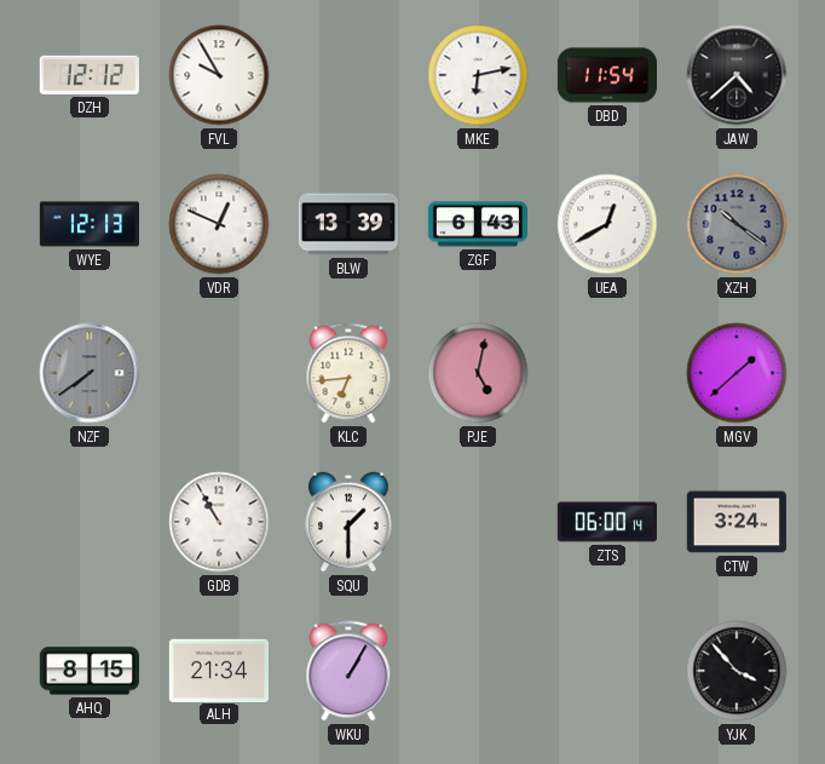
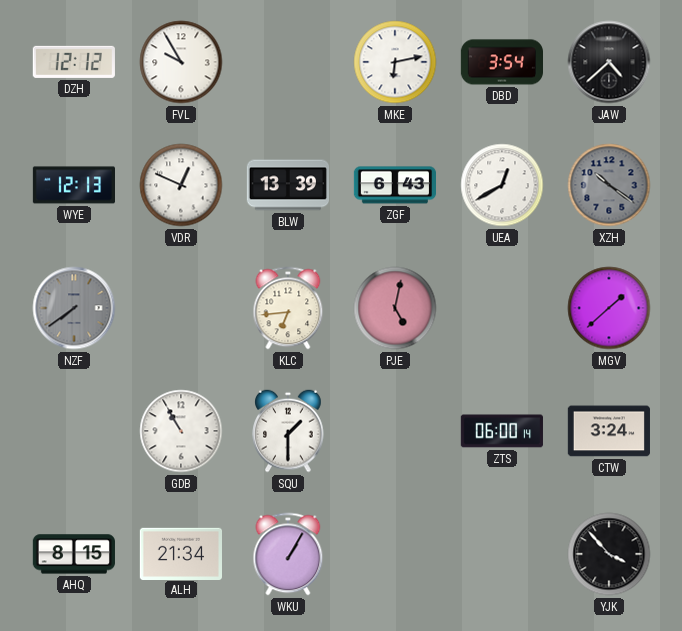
DBD: 11:54 -> 3:54 (501, 62)
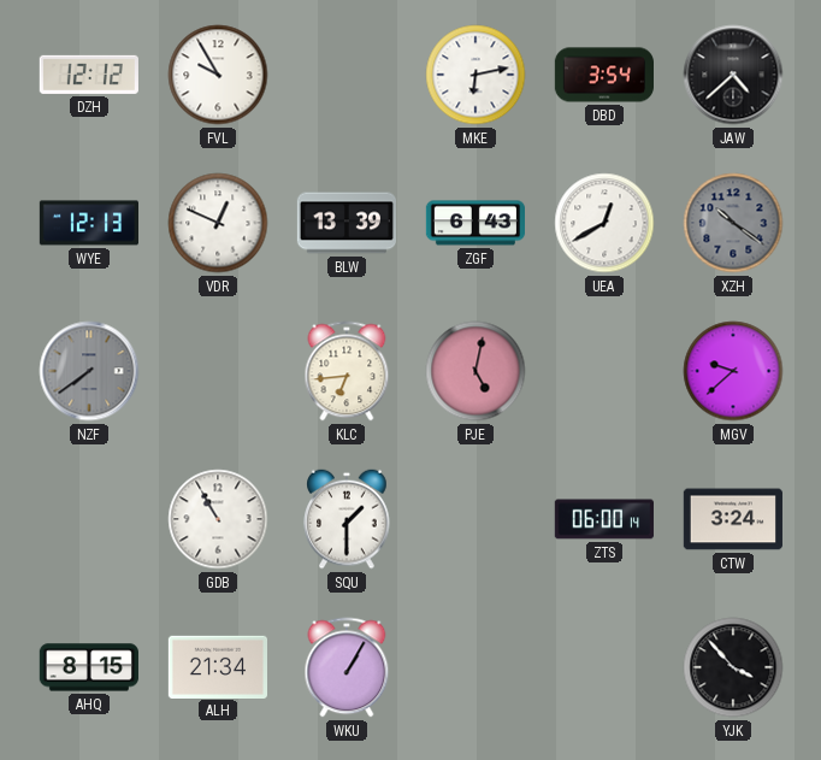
MGV: 1:38 -> 9:38 (733, 371)
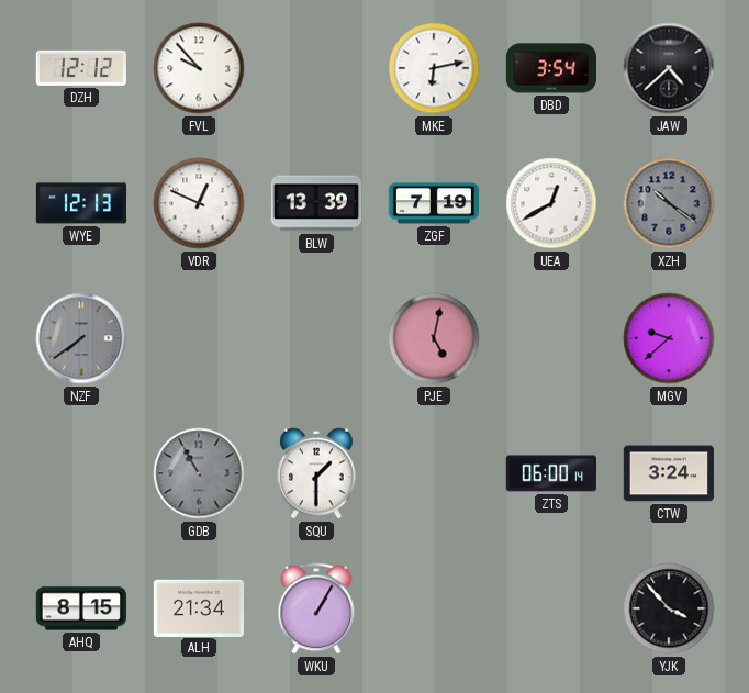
FVL: 9:55 -> 9:53 (199, 68)
ZGF: 6:43 -> 7:19 (433, 203)
KLC: 6:44 -> none (347, 371)
GDB dial: white -> grey (199, 473)
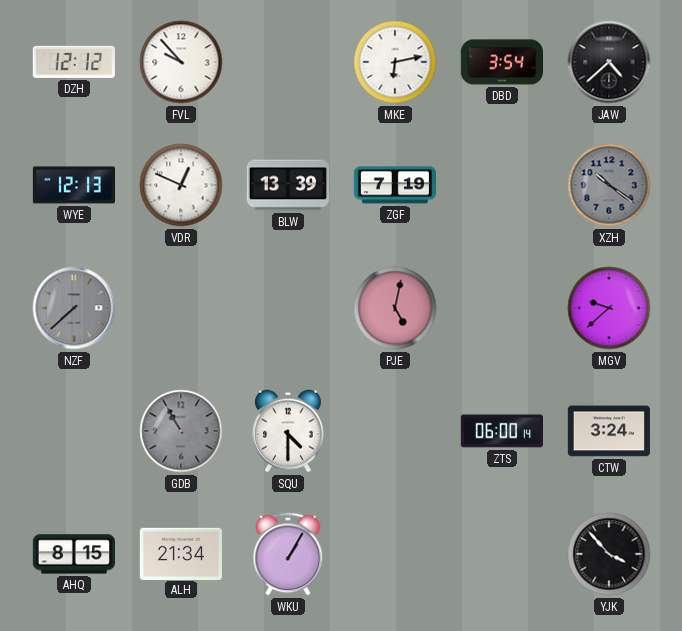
UEA: 12:40 -> none (551, 203)
NZF: 7:39 -> 7:38 (74, 308)
SQU: 1:30 -> 4:30 (288, 431)
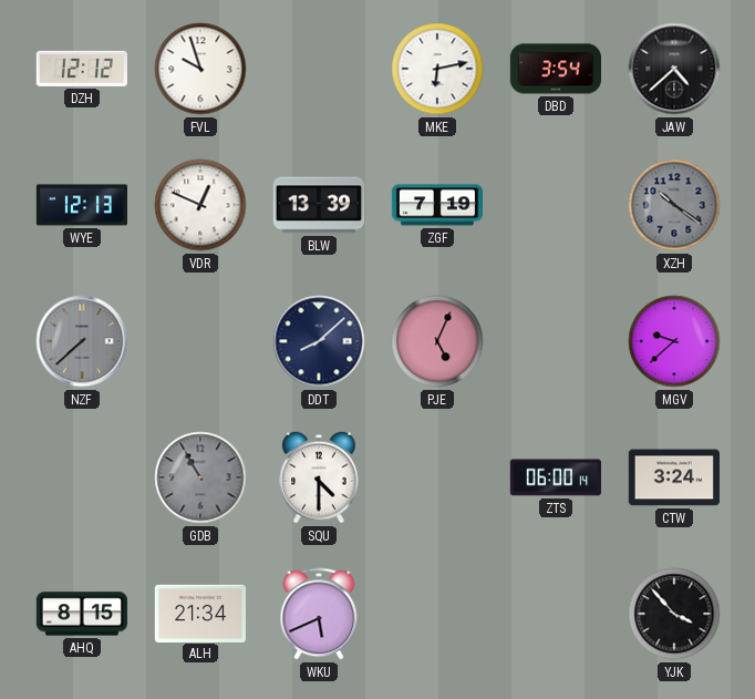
FVL: 9:53 -> 9:57 (200, 69)
DDT: none -> 8:08 (319, 341)
PJE: 5:02 -> 5:04 (437, 341)
WKU: 1:05 -> 5:41 (319, 614)
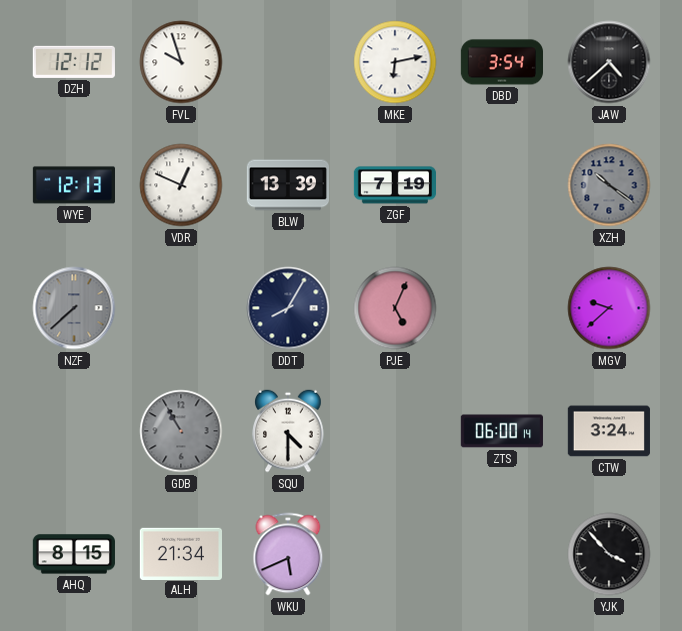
DDT: 8:08 -> 8:05 (288, 308)
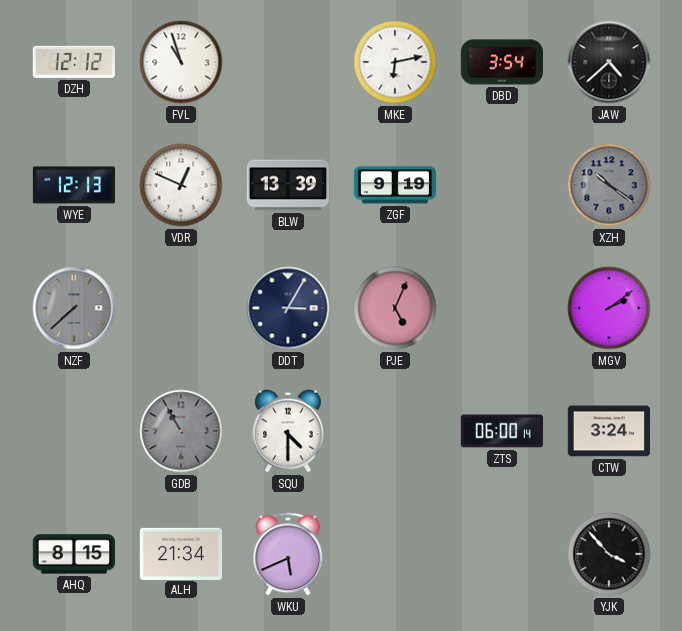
FVL: 9:57 -> 10:57 (181, 62)
ZGF: 7:19 -> 9:19 (394, 185)
DDT: 8:05 -> 3:05 (288, 308)
MGV: 9:38 -> 2:09 (609, 308)
